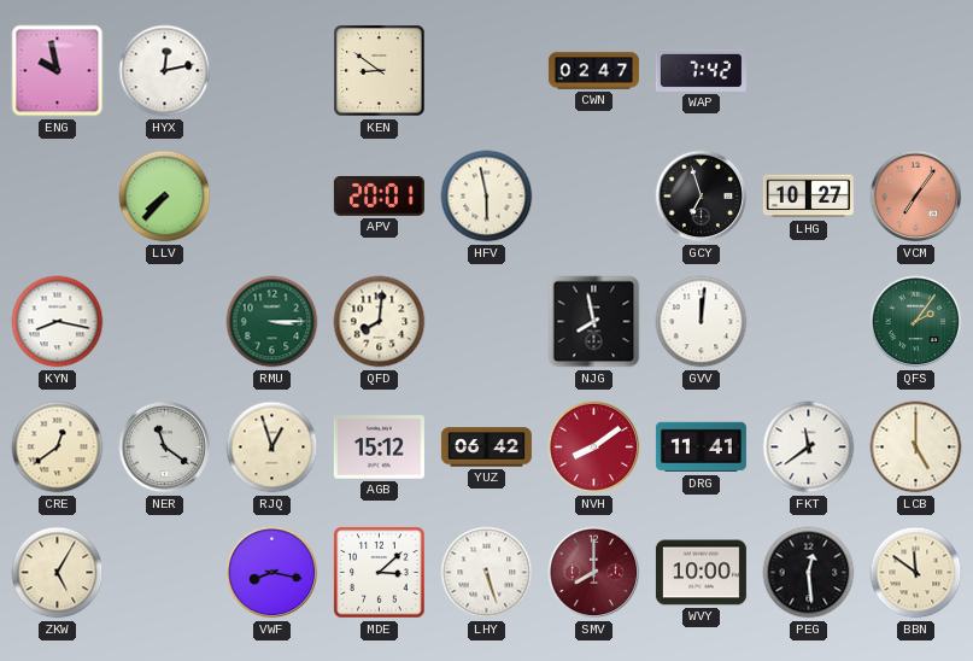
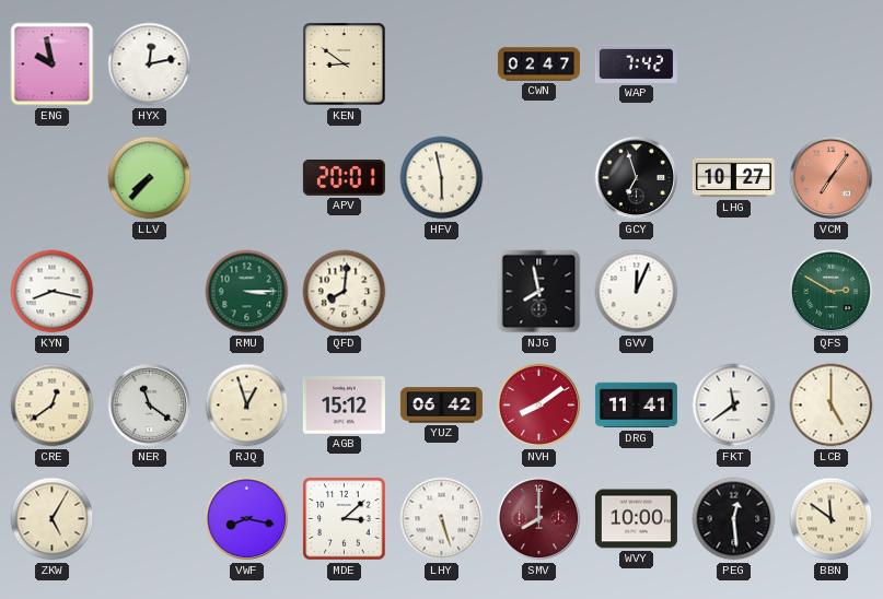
GVV: 12:01 -> 12:04 (637, 292)
QFS: 2:06 -> 2:50 (832, 292)
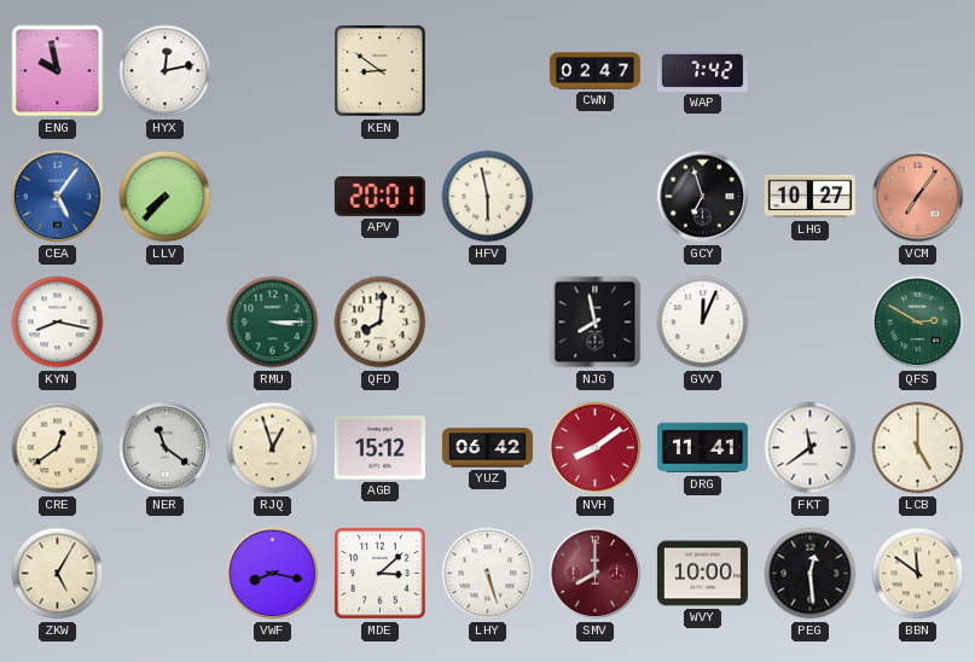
CEA: none -> 5:06 (58, 197)
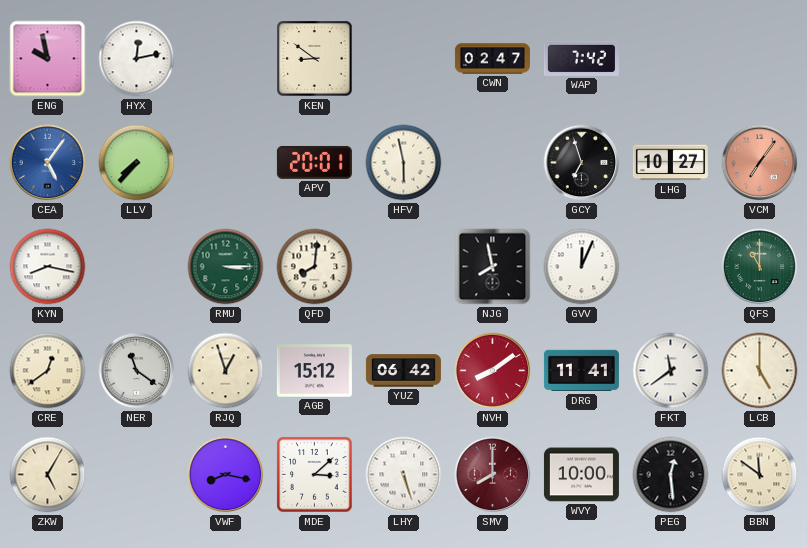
QFS: 2:50 -> 11:00 (760, 267)
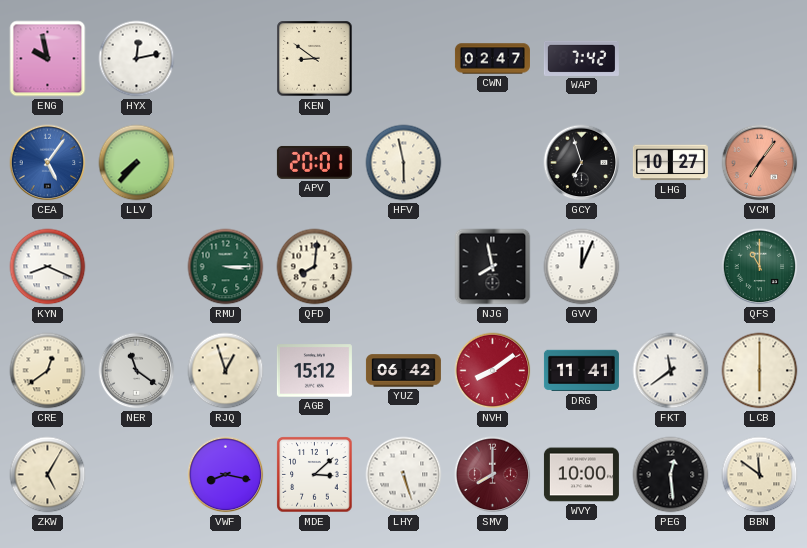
KYN: 8:17 -> 8:19 (48, 267)
LCB: 5:00 -> 6:00 (760, 371)
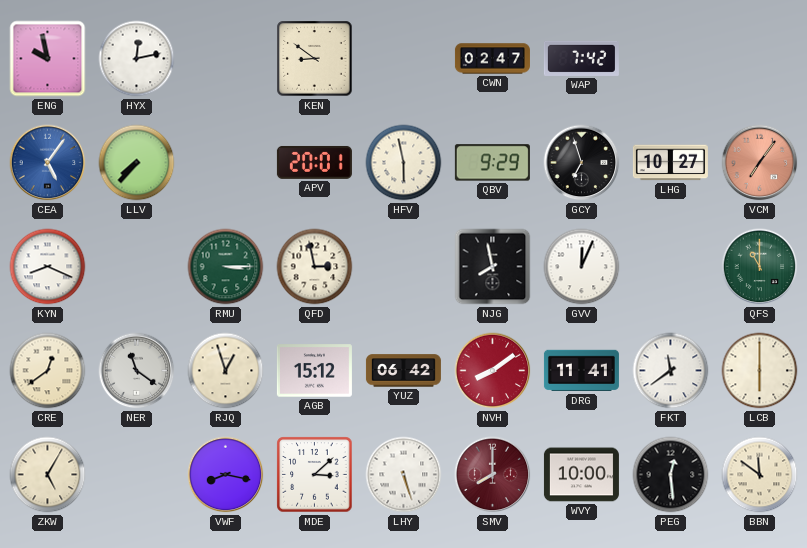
QBV: none -> 9:29 (492, 163)
QFD: 8:01 -> 2:58 (315, 267)
